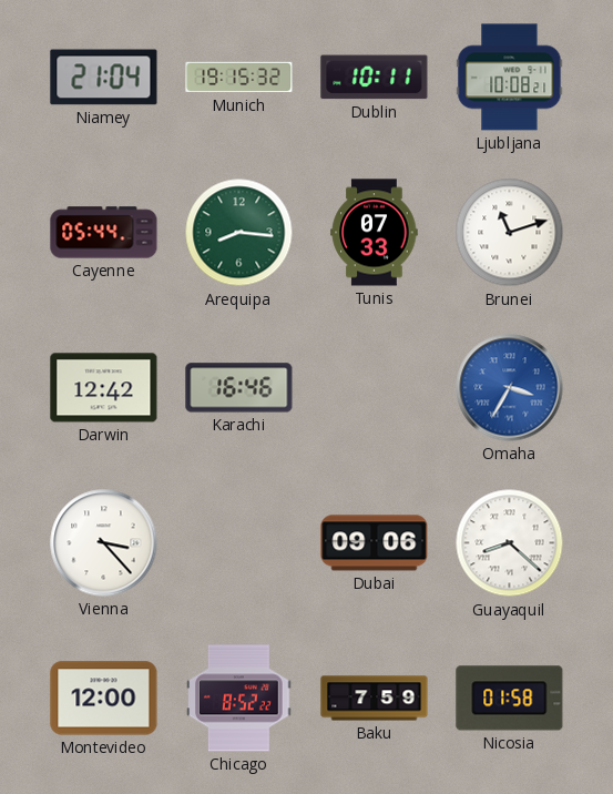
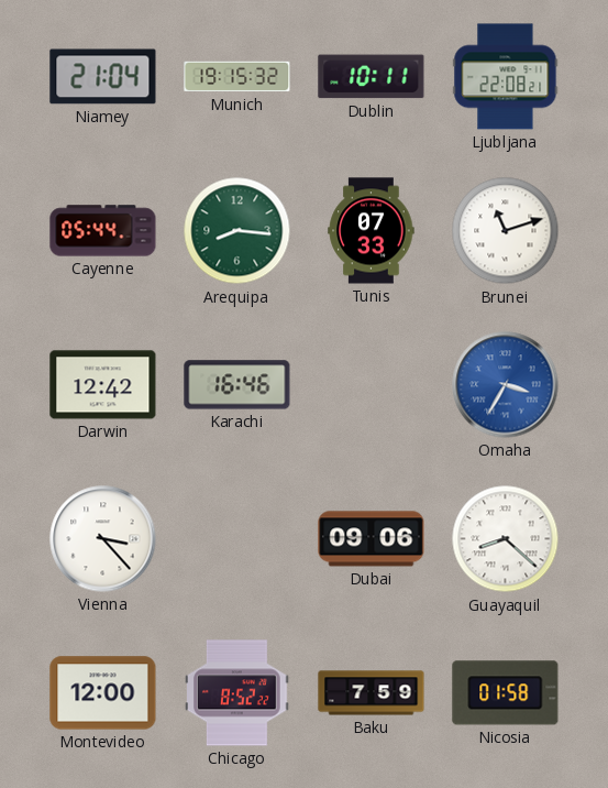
Ljubljana: 10:08 -> 22:08 (506, 77)
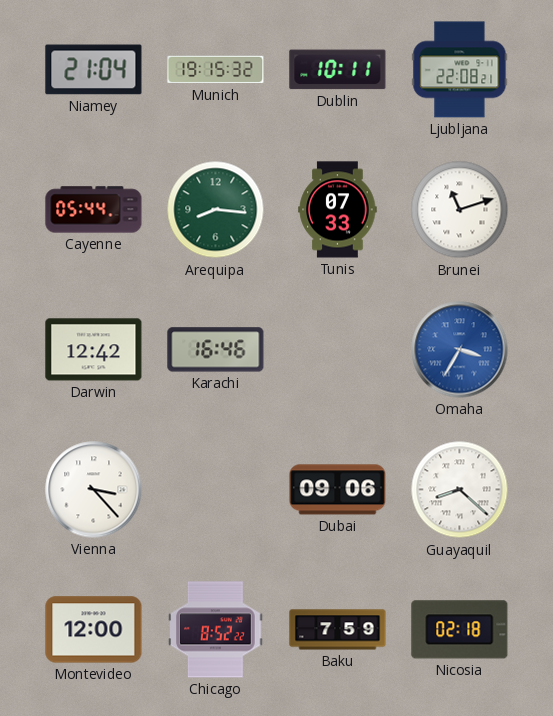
Nicosia: 01:58 -> 02:18 (460, 630)
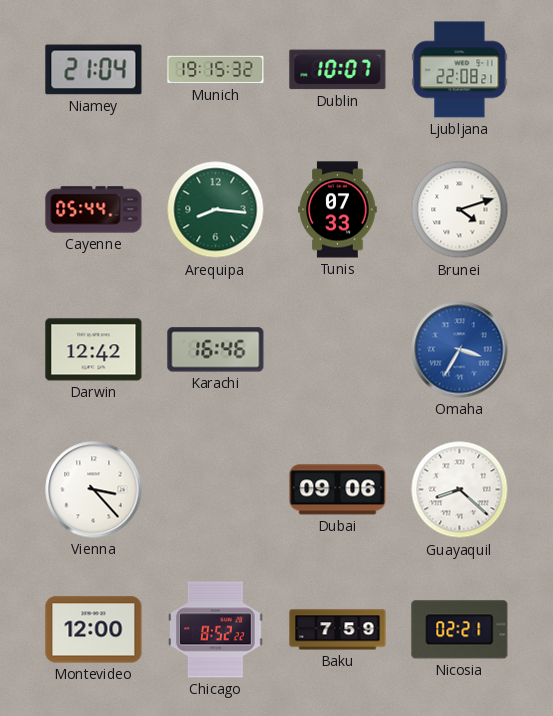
Dublin: 10:11 -> 10:07 (338, 70)
Brunei: 11:12 -> 4:12 (460, 210)
Nicosia: 02:18 -> 02:21 (460, 630)
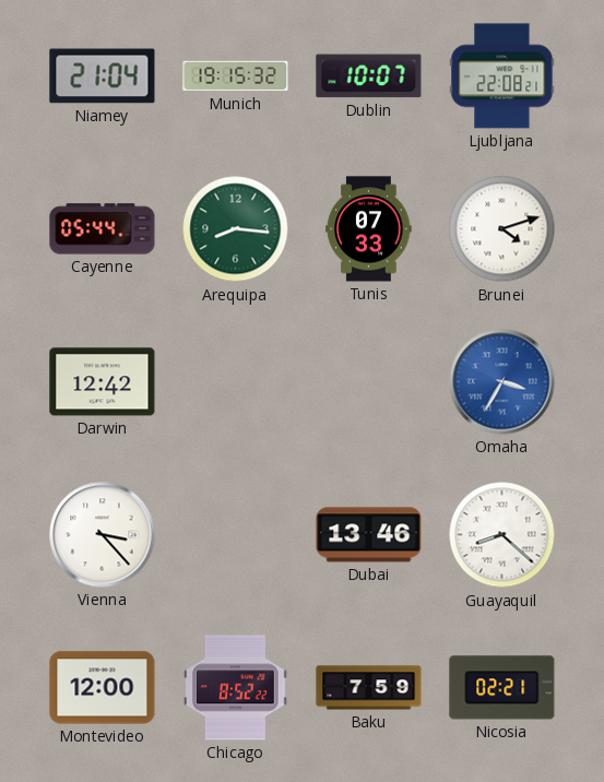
Karachi: 16:46 -> none (216, 350)
Dubai: 09:06 -> 13:46 (369, 535)
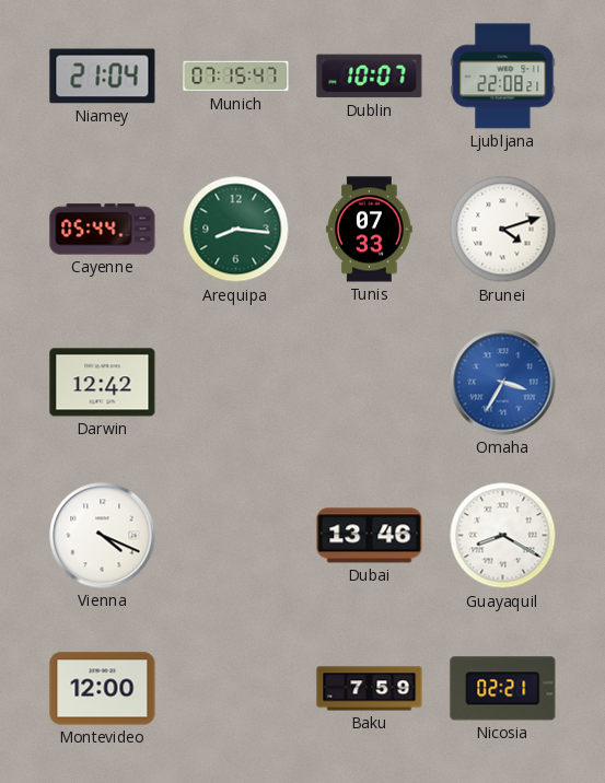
Munich: 19:15 -> 07:15 (236, 77)
Vienna: 3:23 -> 4:19 (103, 536)
Guayaquil: 8:22 -> 8:20 (503, 536)
Chicago: 8:52 -> none (236, 688)
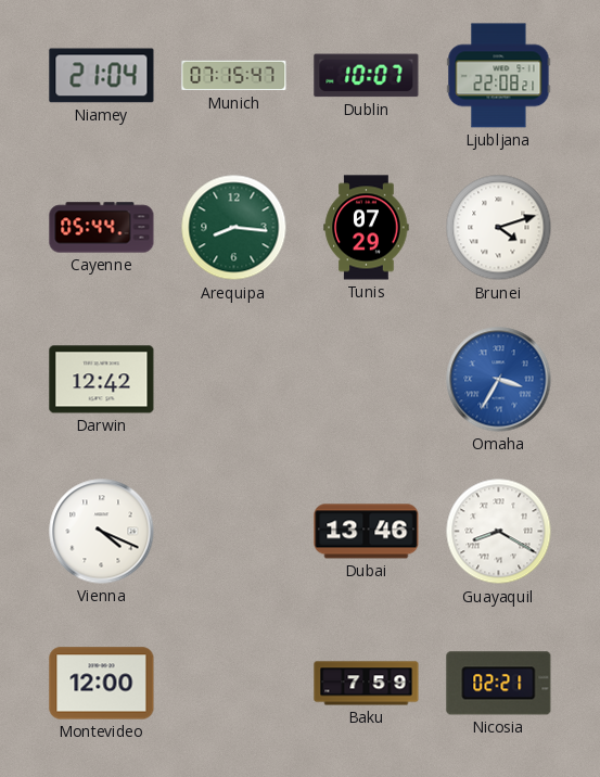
Tunis: 07:33 -> 07:29 (367, 228)
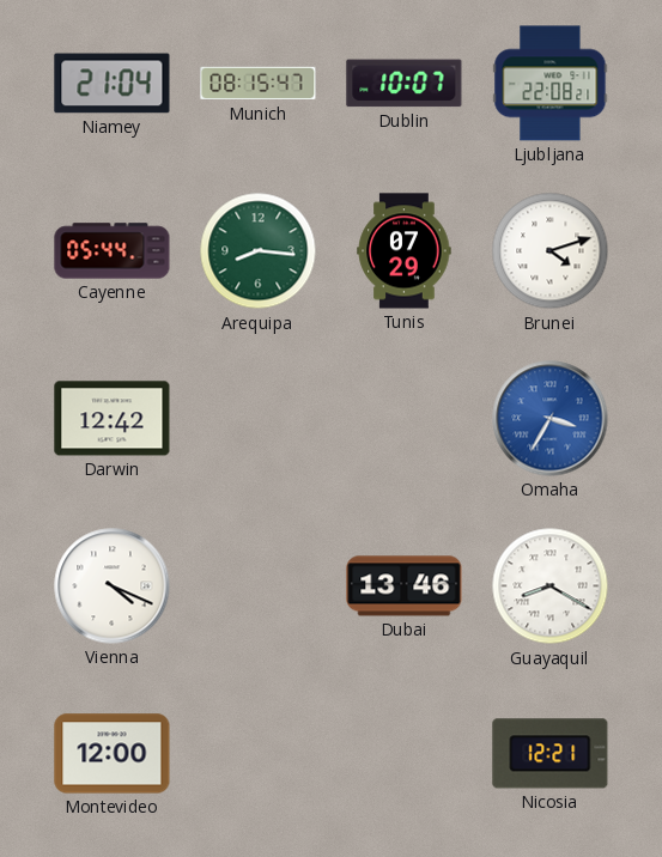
Munich: 07:15 -> 08:15 (259, 84)
Baku: 7:59 -> none (367, 684)
Nicosia: 02:21 -> 12:21 (551, 754)
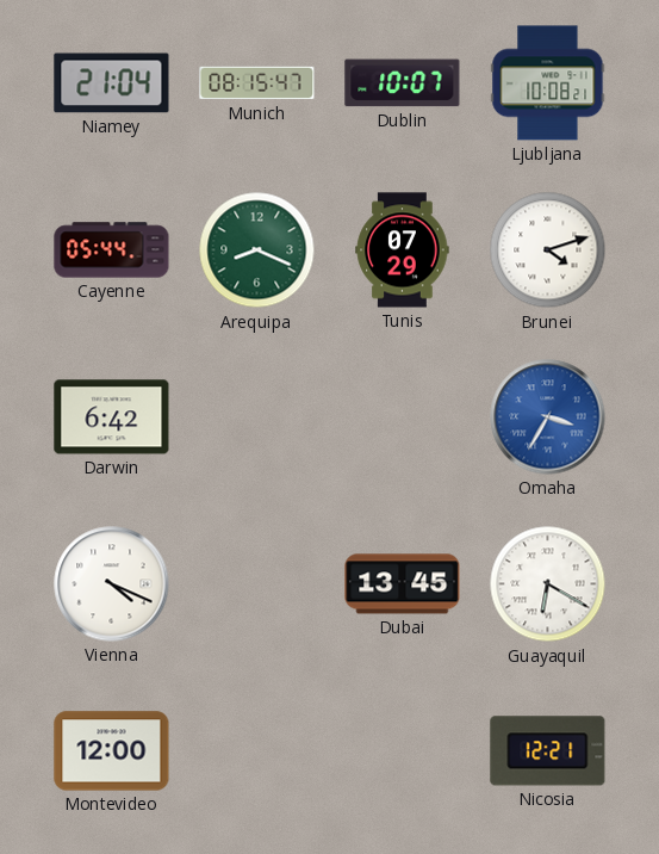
Ljubljana: 22:08 -> 10:08 (548, 83)
Arequipa: 8:16 -> 8:19 (257, 250)
Darwin: 12:42 -> 6:42 (112, 417)
Dubai: 13:46 -> 13:45 (403, 584)
Guayaquil: 8:20 -> 6:20 (548, 584)
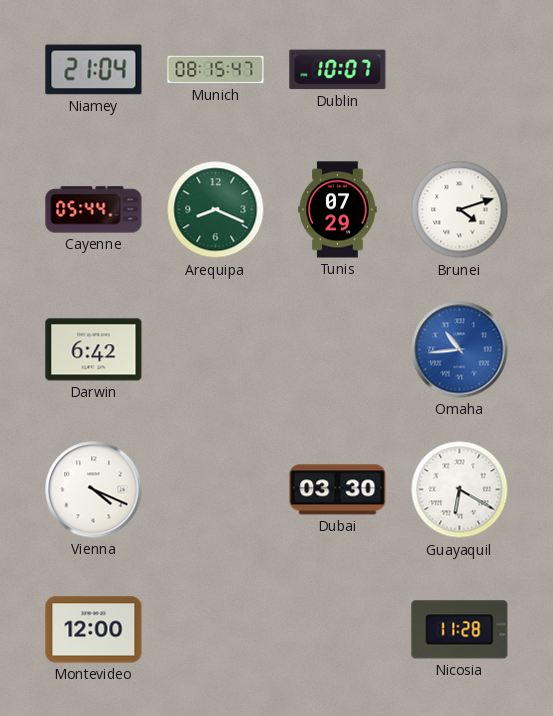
Ljubljana: 10:08 -> none (548, 83)
Omaha: 3:35 -> 10:44 (460, 350)
Dubai: 13:45 -> 03:30 (338, 490)
Nicosia: 12:21 -> 11:28 (460, 630)
